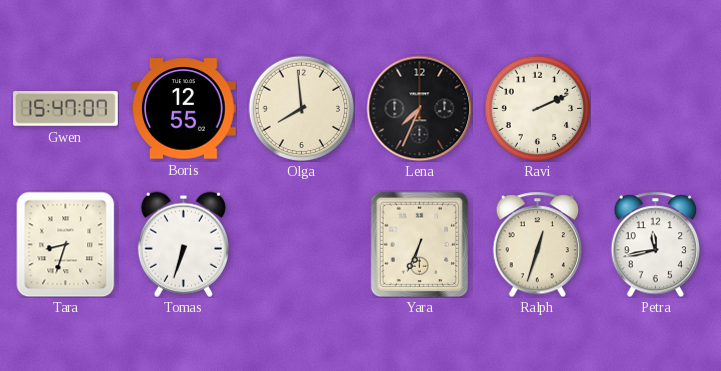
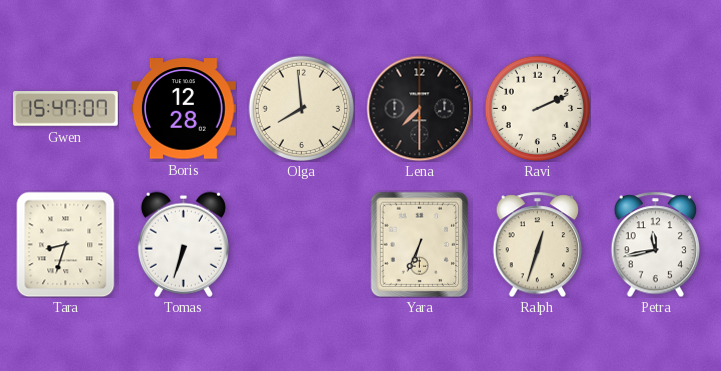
Boris: 12:55 -> 12:28 (184, 109)
Lena: 7:34 -> 7:30 (419, 108)
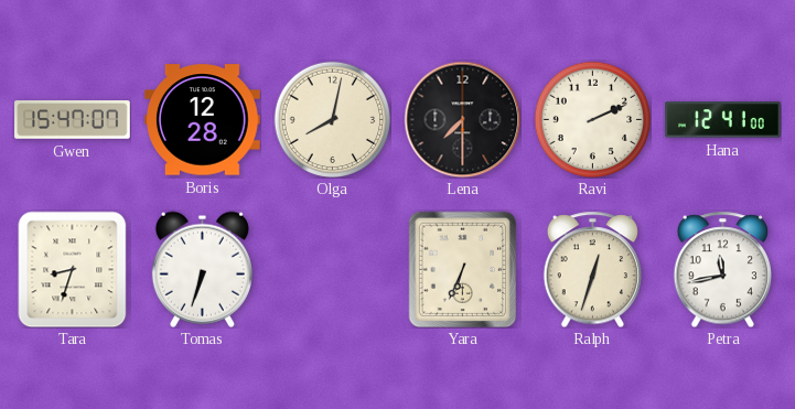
Olga: 7:59 -> 8:02 (332, 119)
Hana: none -> 12:41 (723, 120)
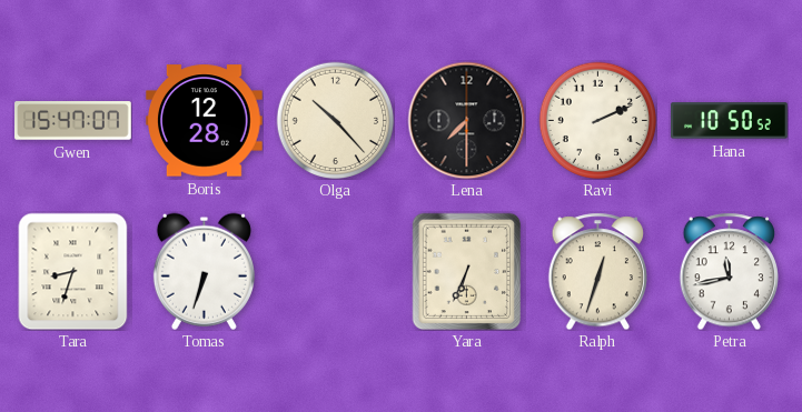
Olga: 8:02 -> 10:23 (335, 120)
Hana: 12:41 -> 10:50 (730, 121)
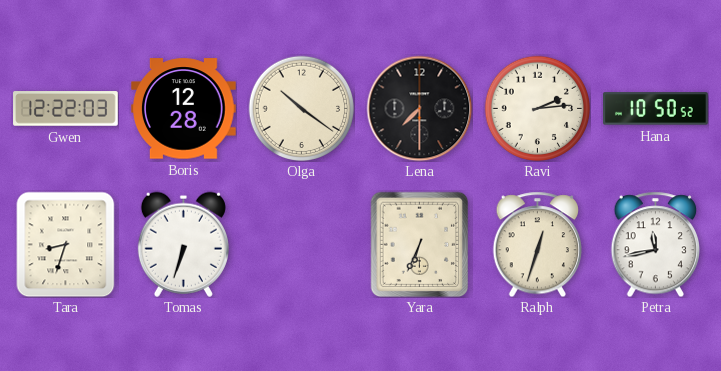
Gwen: 15:47 -> 12:22 (66, 109)
Olga: 10:23 -> 10:21 (301, 108)
Ravi: 2:11 -> 2:14 (537, 108)
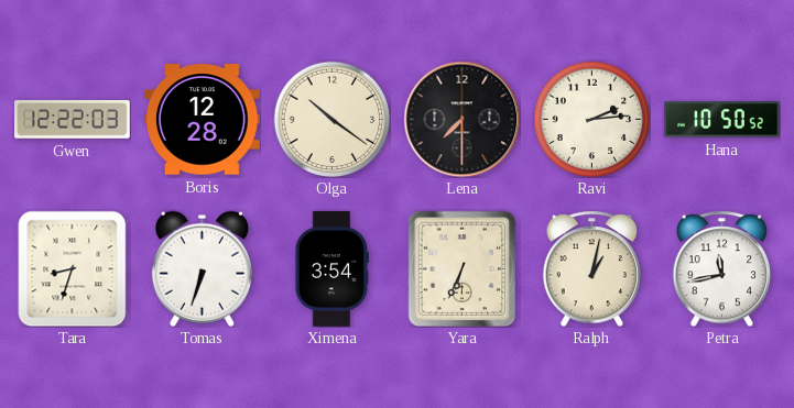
Ximena: none -> 3:54 (331, 269)
Ralph: 12:33 -> 1:02 (591, 268)
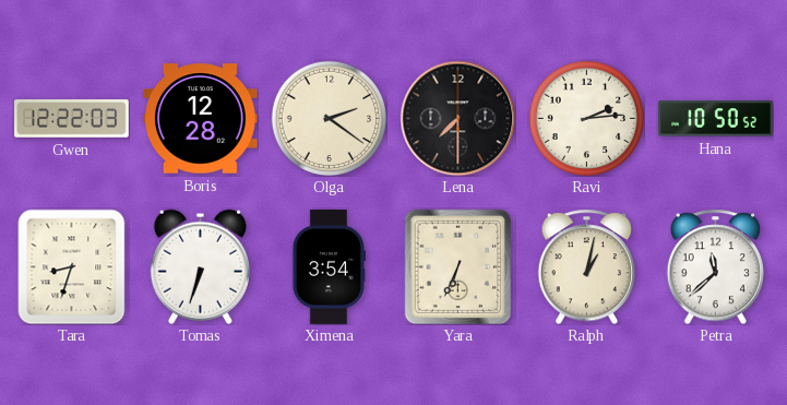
Olga: 10:21 -> 2:21 (329, 118)
Petra: 11:43 -> 11:38 (715, 266)
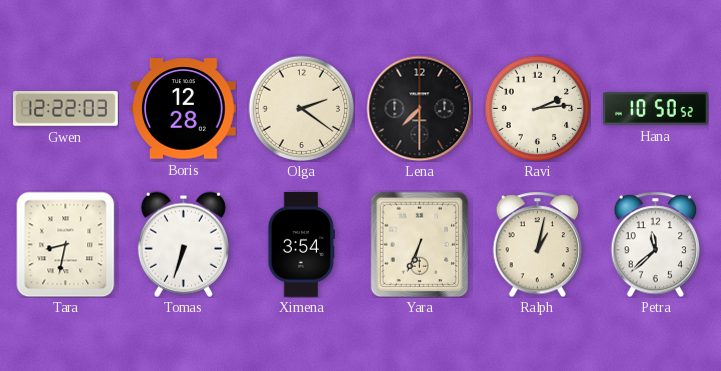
Tara: 8:33 -> 8:32 (66, 244)
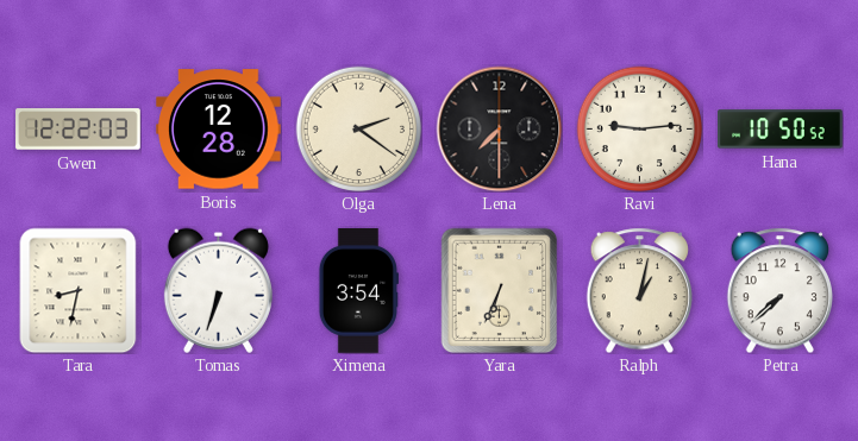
Ravi: 2:14 -> 9:14 (639, 128)
Petra: 11:38 -> 7:38 (779, 290)
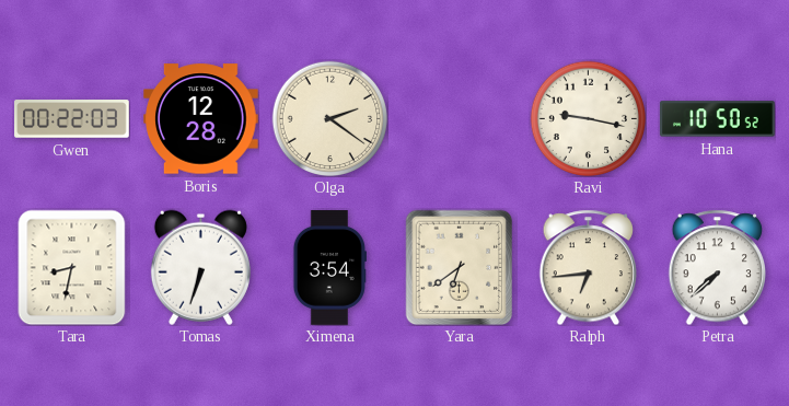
Gwen: 12:22 -> 00:22 (72, 119)
Lena: 7:30 -> none (499, 128)
Ravi: 9:14 -> 9:17 (588, 118)
Yara: 6:34 -> 6:39 (460, 267)
Ralph: 1:02 -> 6:44 (588, 267)
